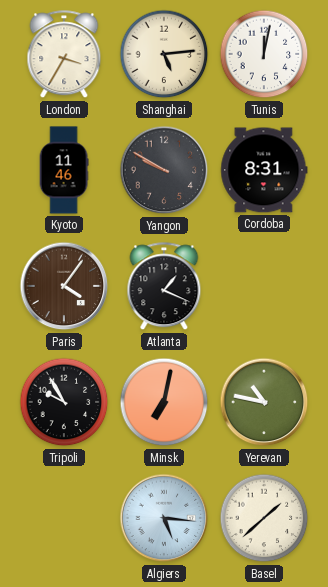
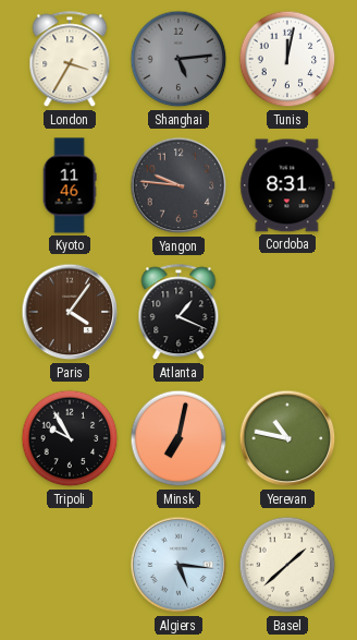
Shanghai dial: cream -> grey (178, 59)
Yangon: 9:50 -> 9:46 (178, 185)
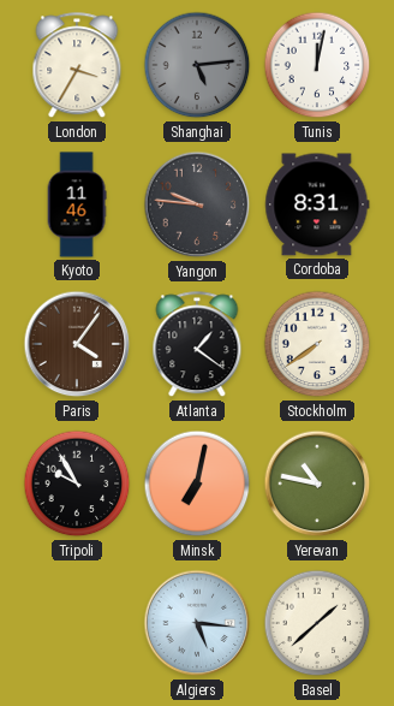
Atlanta: 1:19 -> 1:21 (197, 345)
Stockholm: none -> 7:39 (317, 344)
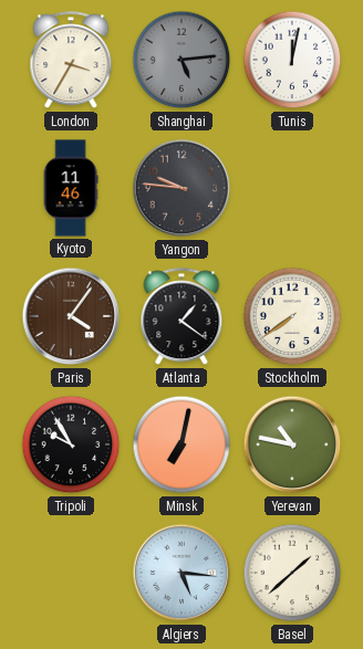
Cordoba: 8:31 -> none (317, 204)
